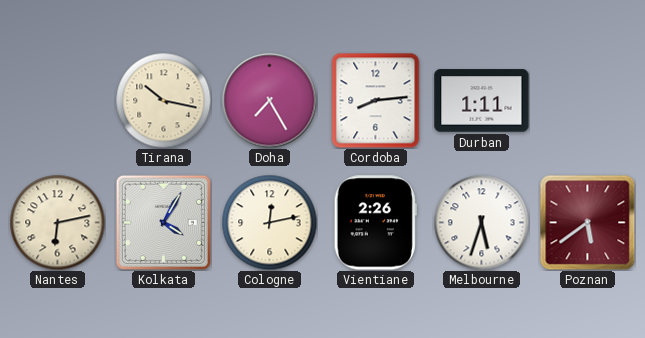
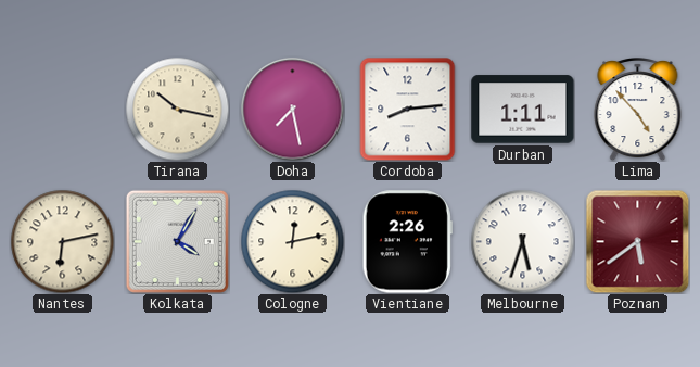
Doha: 7:25 -> 7:28 (292, 109)
Lima: none -> 4:53 (638, 110)
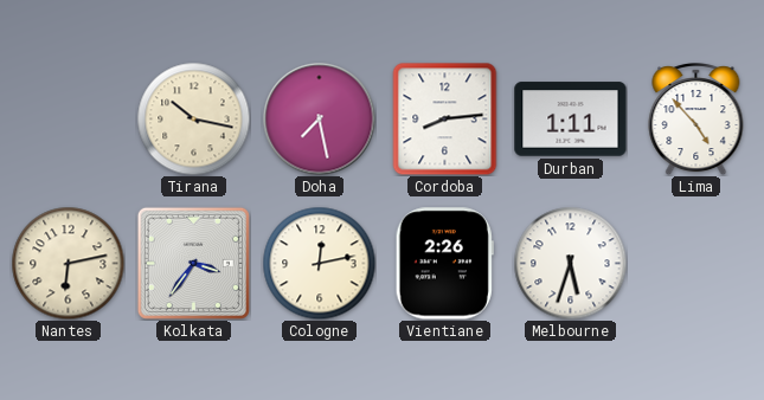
Kolkata: 4:05 -> 3:36 (193, 263)
Poznan: 5:39 -> none (637, 241)
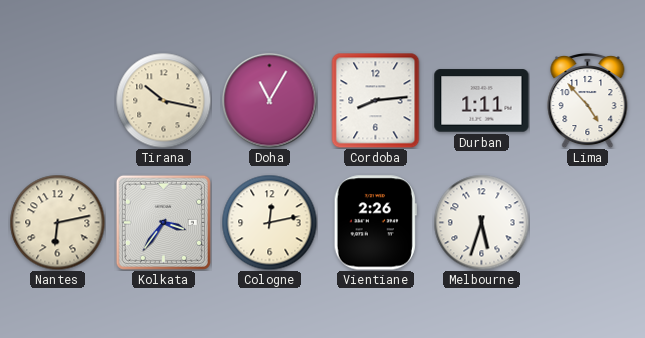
Doha: 7:28 -> 11:05 (269, 100)
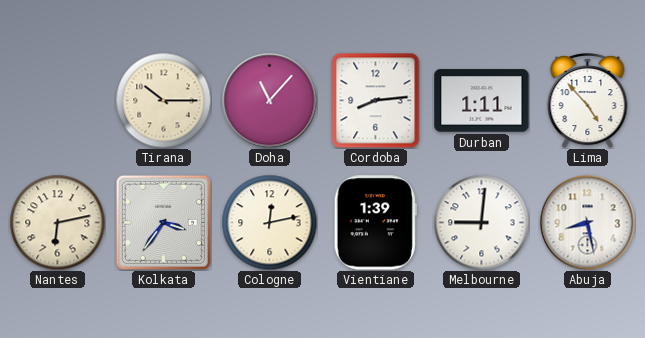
Tirana: 10:17 -> 10:15 (163, 100)
Doha: 11:05 -> 11:07 (269, 100)
Vientiane: 2:26 -> 1:39 (375, 223)
Melbourne: 5:33 -> 9:01 (481, 222)
Abuja: none -> 8:28 (587, 222)
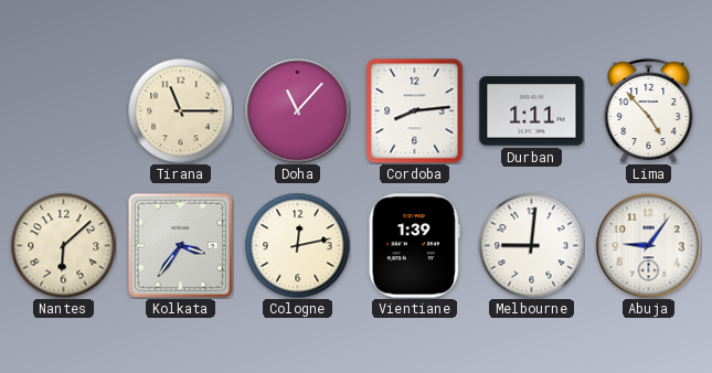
Tirana: 10:15 -> 11:15 (180, 110)
Nantes: 6:13 -> 6:08 (63, 245)
Abuja: 8:28 -> 9:06 (648, 245)
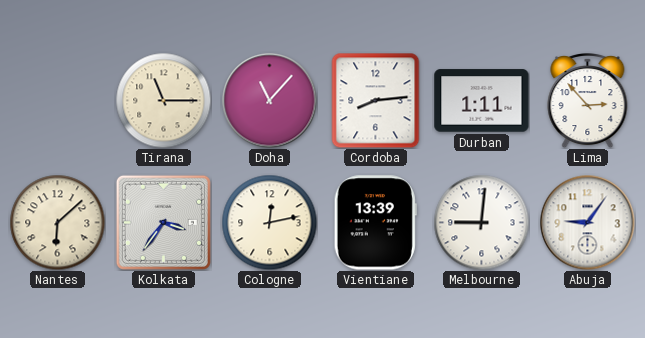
Lima: 4:53 -> 2:53 (588, 101)
Vientiane: 1:39 -> 13:39 (375, 223)
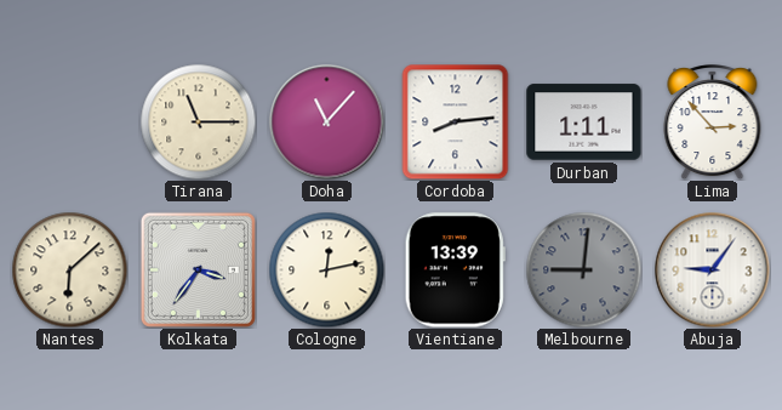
Melbourne dial: white -> grey (583, 269)
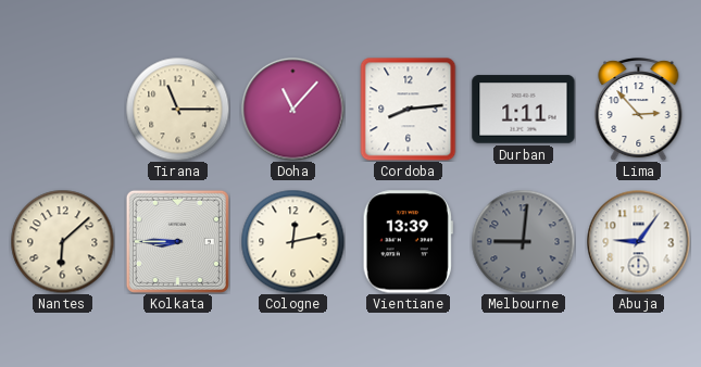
Kolkata: 3:36 -> 8:45 (177, 241)
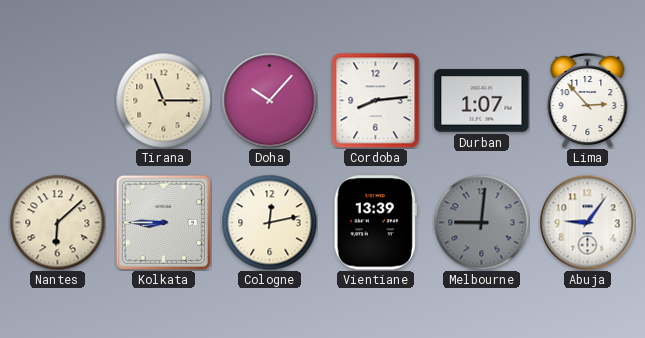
Doha: 11:07 -> 10:07 (269, 100)
Durban: 1:11 -> 1:07 (482, 101)
